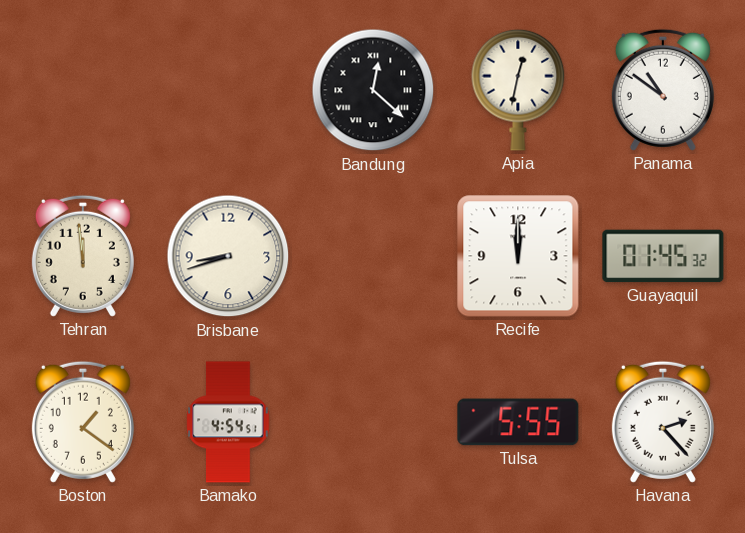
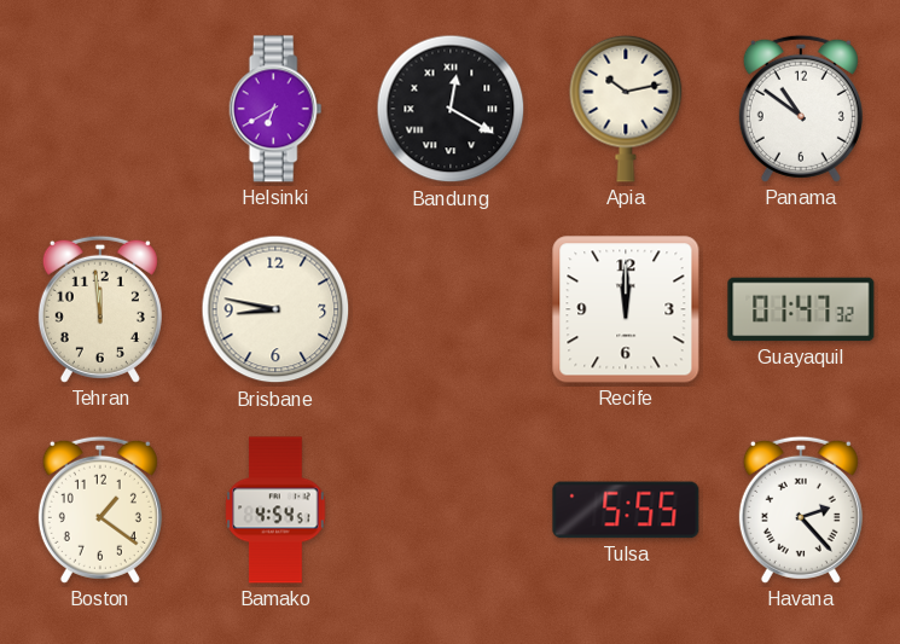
Helsinki: none -> 6:40 (275, 109)
Bandung: 12:22 -> 12:20 (451, 109)
Apia: 12:32 -> 10:13 (626, 109)
Brisbane: 8:42 -> 8:47 (275, 309)
Guayaquil: 01:45 -> 01:47 (801, 309)
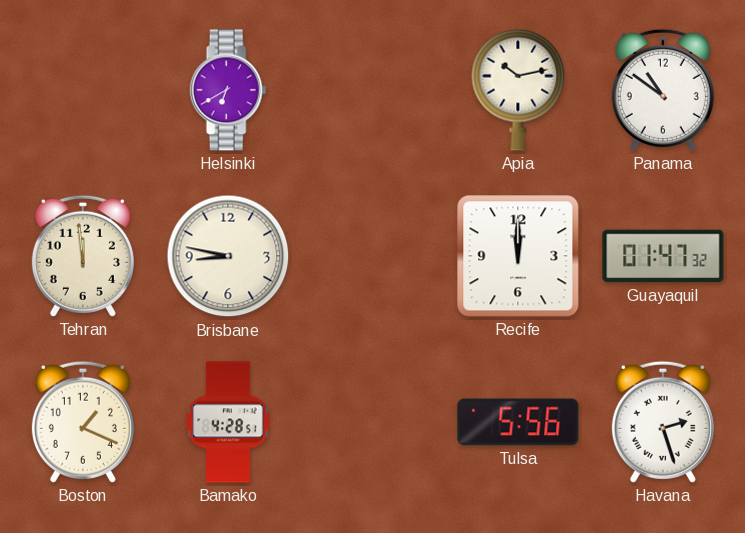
Bandung: 12:20 -> none (451, 109)
Boston: 1:21 -> 1:19 (83, 422)
Bamako: 4:54 -> 4:28 (228, 422)
Tulsa: 5:55 -> 5:56 (518, 422)
Havana: 2:23 -> 2:27 (663, 422)
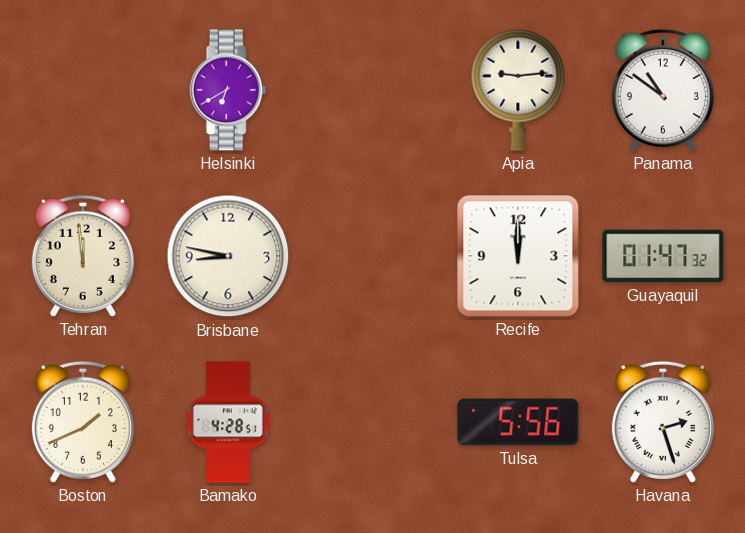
Apia: 10:13 -> 9:14 (518, 90)
Boston: 1:19 -> 1:41 (83, 422)
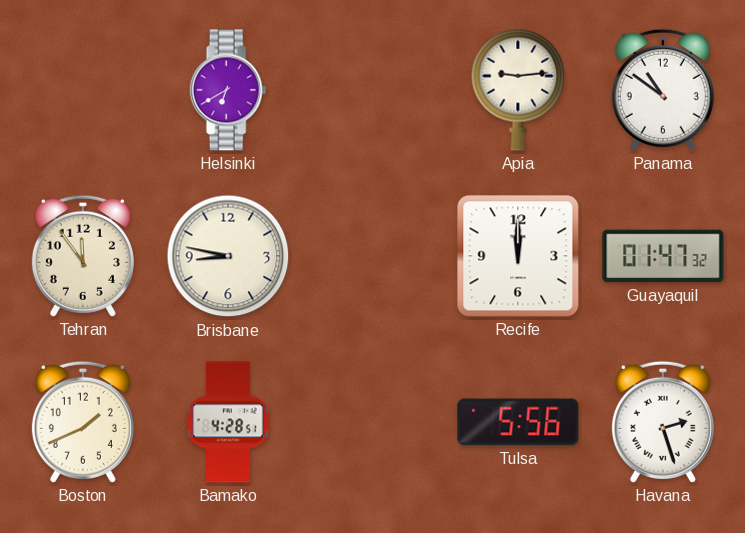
Tehran: 11:59 -> 11:54 (83, 256)
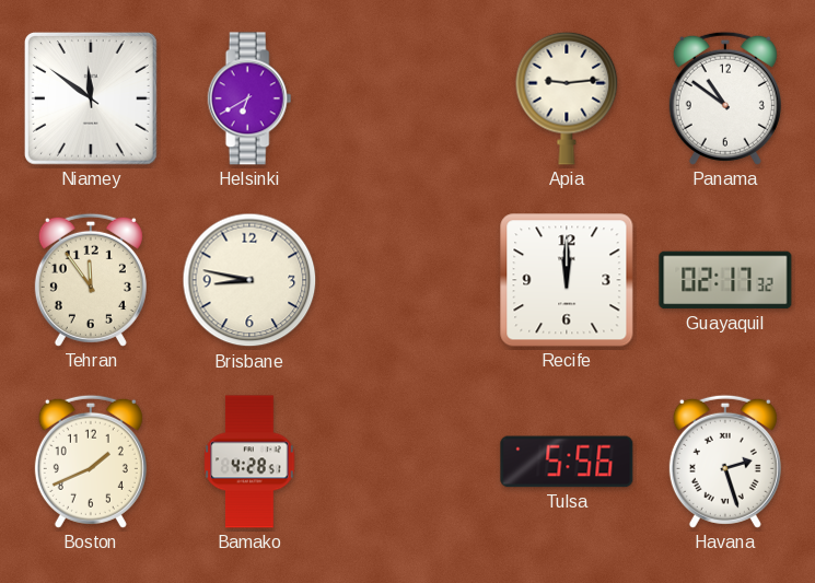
Niamey: none -> 11:51 (91, 98)
Guayaquil: 01:47 -> 02:17 (725, 280)
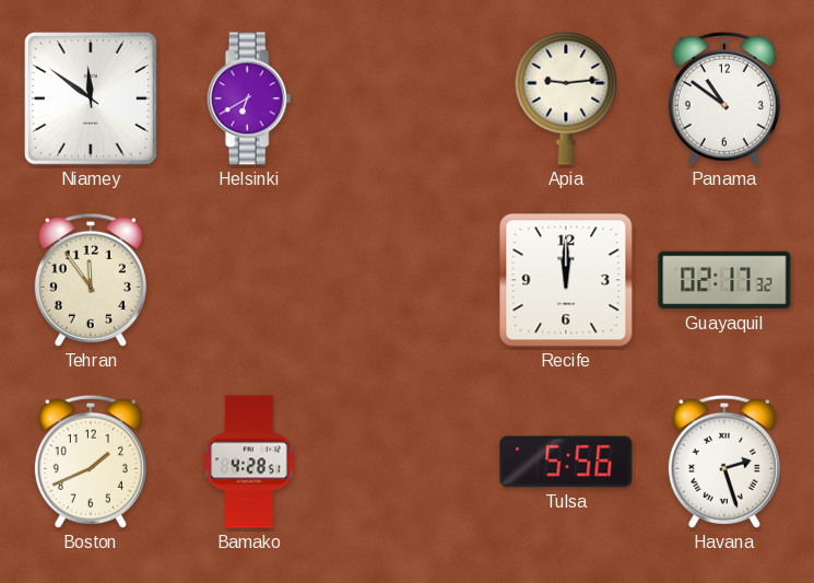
Brisbane: 8:47 -> none (249, 280)
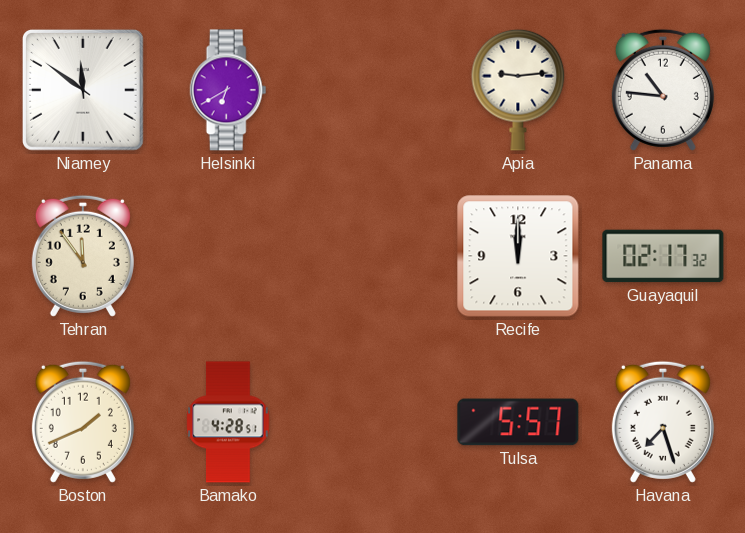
Panama: 10:51 -> 10:46 (663, 90)
Tulsa: 5:56 -> 5:57 (518, 422)
Havana: 2:27 -> 7:27 (663, 422)
